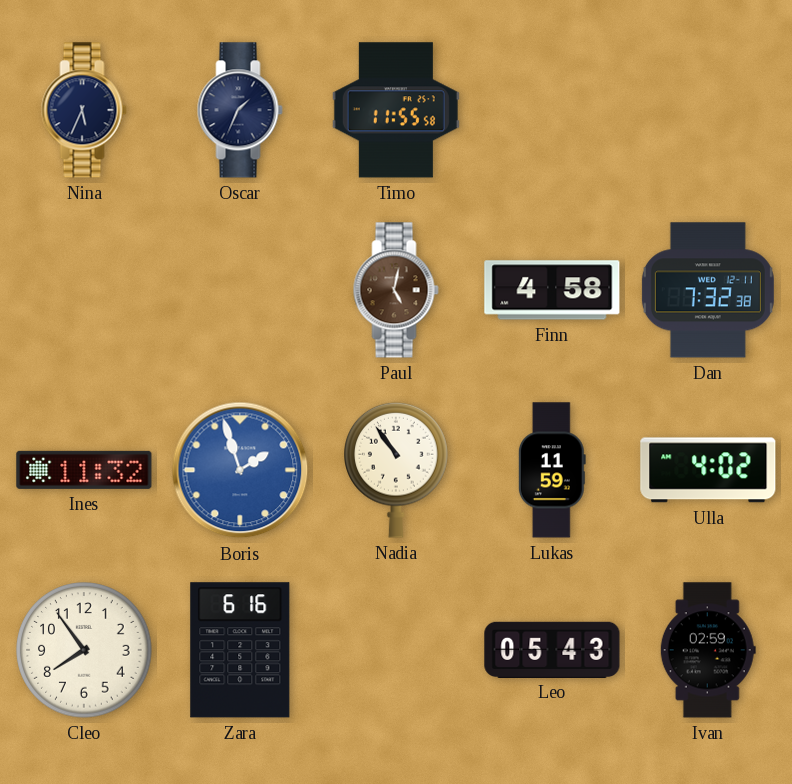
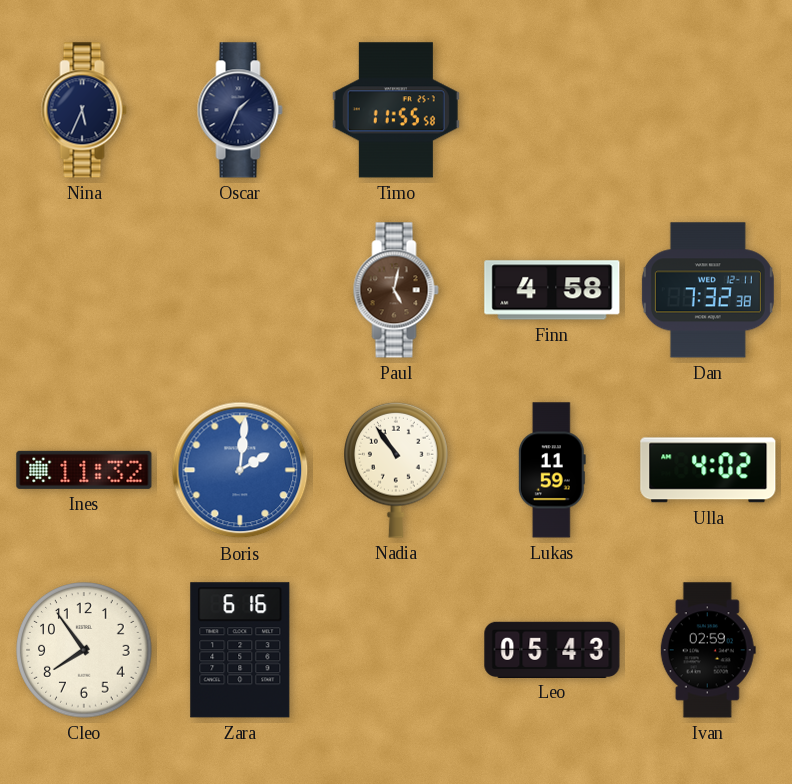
Boris: 1:57 -> 2:01 (240, 470)
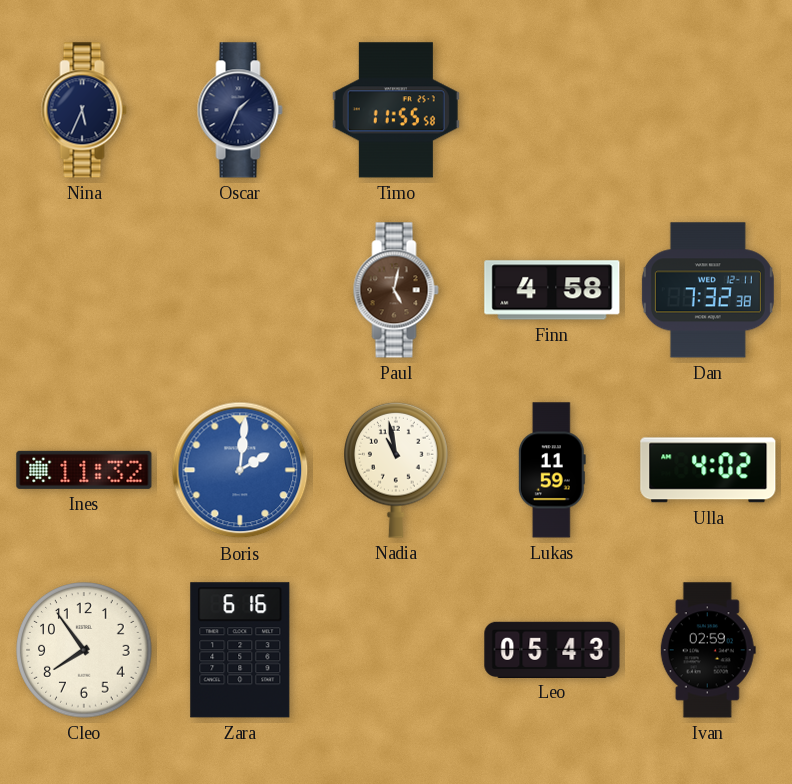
Nadia: 10:54 -> 10:58 (397, 470)
